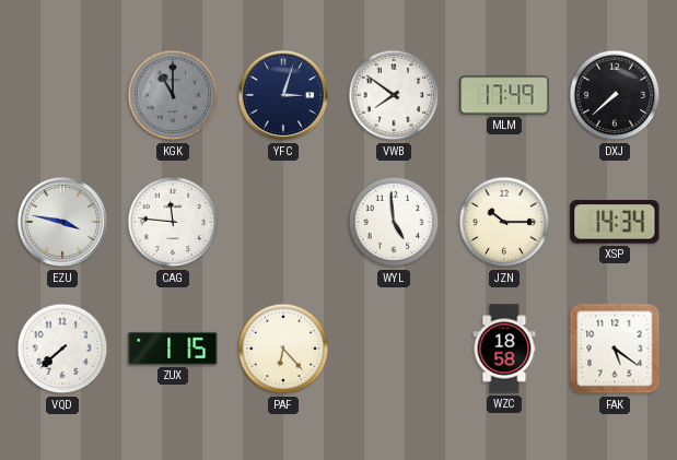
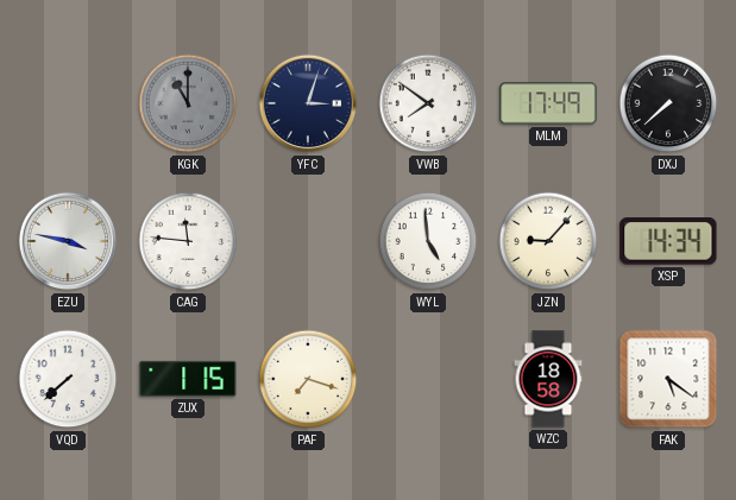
JZN: 10:15 -> 9:07 (548, 241)
PAF: 6:23 -> 7:18 (308, 379)
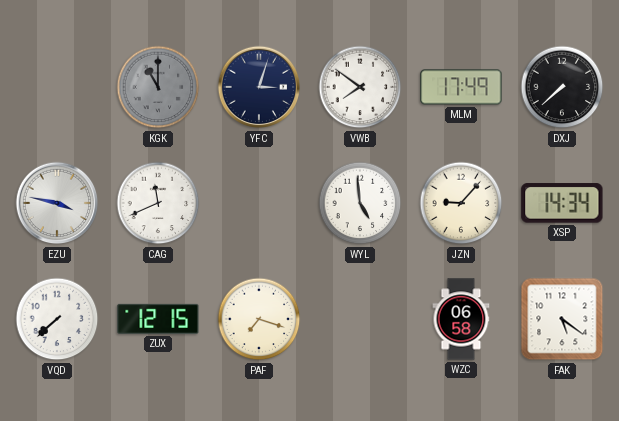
CAG: 11:46 -> 11:41 (158, 203)
ZUX: 1:15 -> 12:15 (158, 319)
WZC: 18:58 -> 06:58 (461, 319)
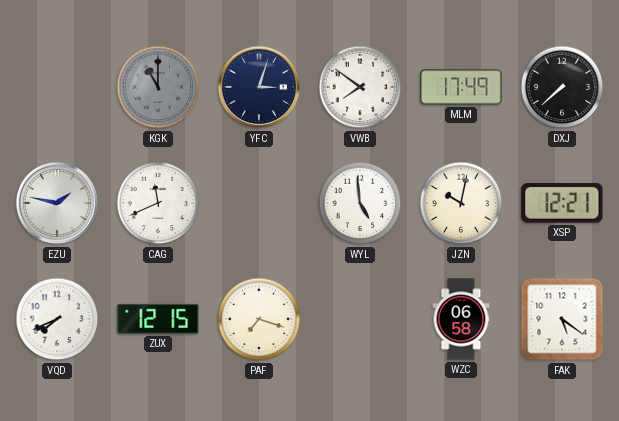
EZU: 3:47 -> 1:47 (57, 203)
JZN: 9:07 -> 10:02 (461, 203)
XSP: 14:34 -> 12:21 (562, 203)
VQD: 7:38 -> 7:41 (57, 319)
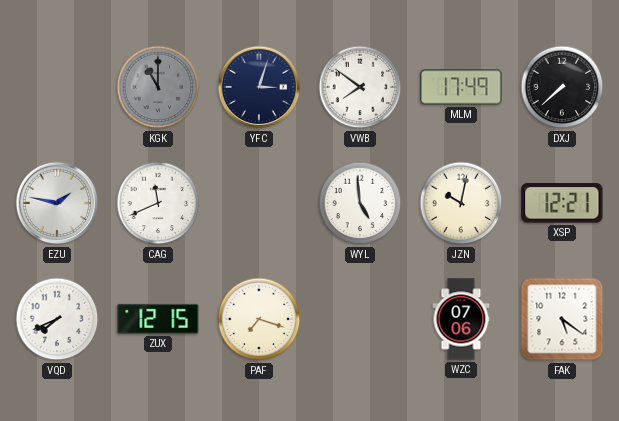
WZC: 06:58 -> 07:06 (461, 319)
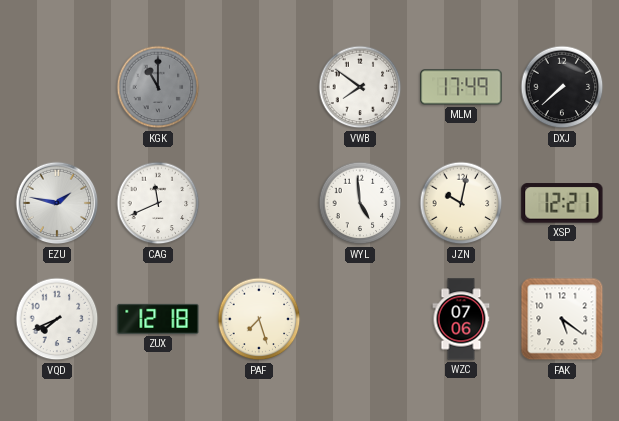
YFC: 3:03 -> none (259, 87)
ZUX: 12:15 -> 12:18 (158, 319)
PAF: 7:18 -> 7:27 (259, 319)
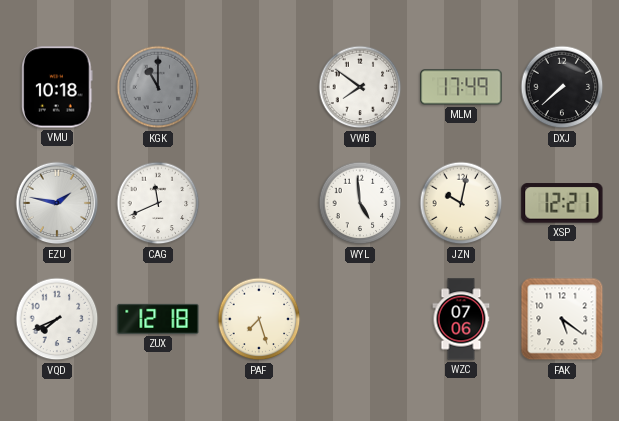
VMU: none -> 10:18 (57, 87)
